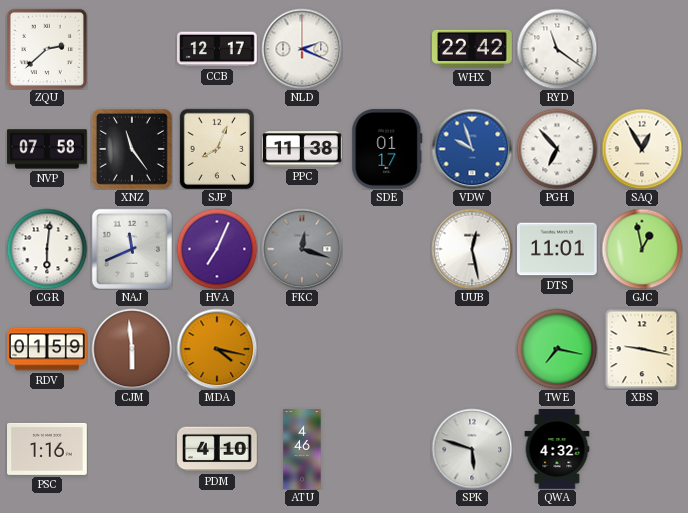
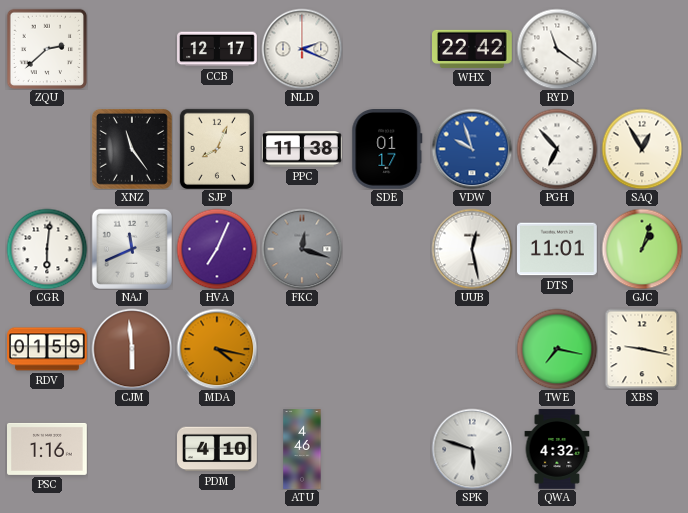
NVP: 07:58 -> none (47, 149)
GJC: 12:58 -> 1:03 (642, 249)
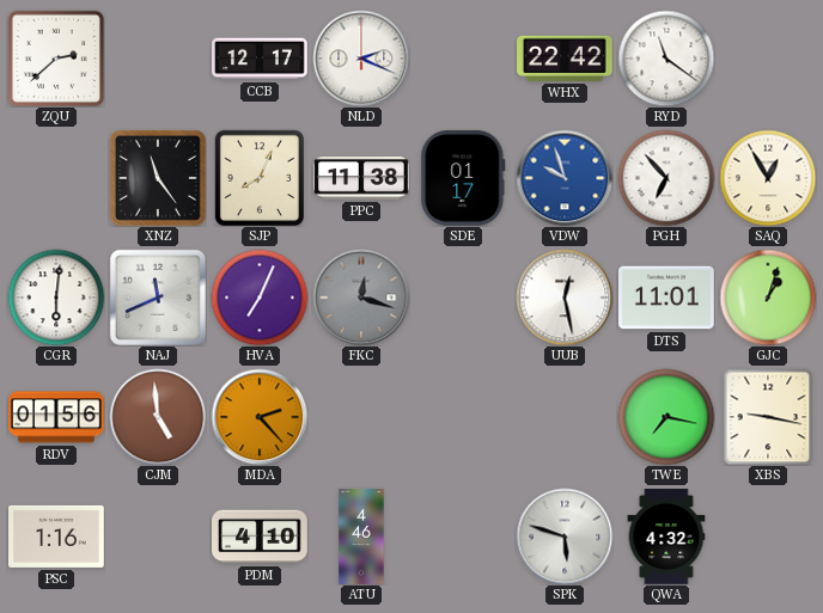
RDV: 01:59 -> 01:56 (56, 417)
CJM: 5:59 -> 4:59 (158, 417)
MDA: 4:17 -> 2:23 (260, 417)
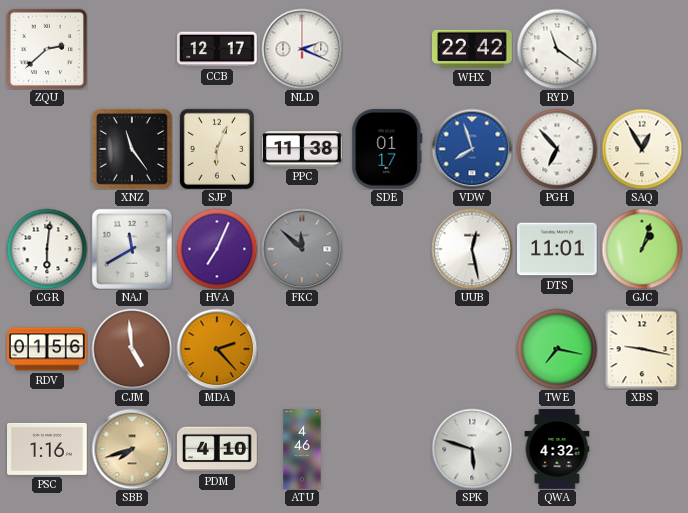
SJP: 8:04 -> 6:04 (217, 148)
VDW: 9:57 -> 7:57 (472, 149)
NAJ: 11:41 -> 11:40 (132, 249)
FKC: 12:18 -> 11:52 (302, 249)
SBB: none -> 7:42 (132, 449)
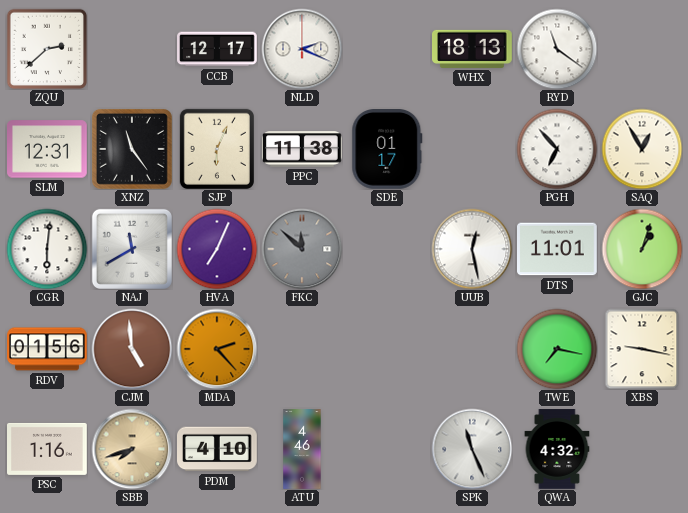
WHX: 22:42 -> 18:13 (472, 49)
SLM: none -> 12:31 (48, 149)
VDW: 7:57 -> none (472, 149)
SPK: 5:48 -> 11:26 (472, 449)
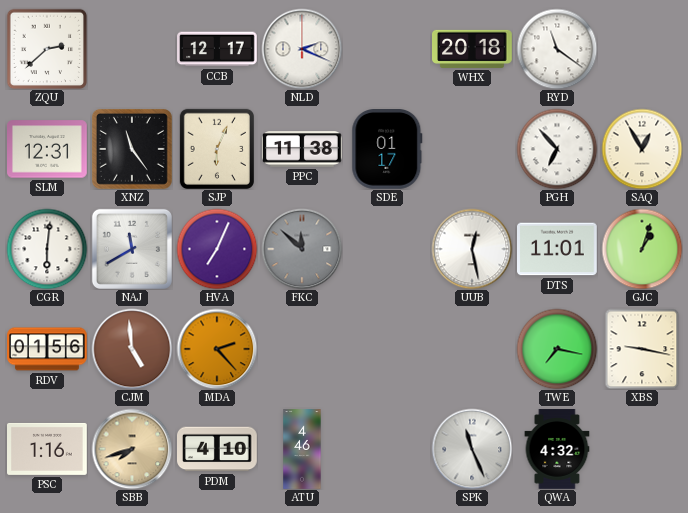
WHX: 18:13 -> 20:18 (472, 49)
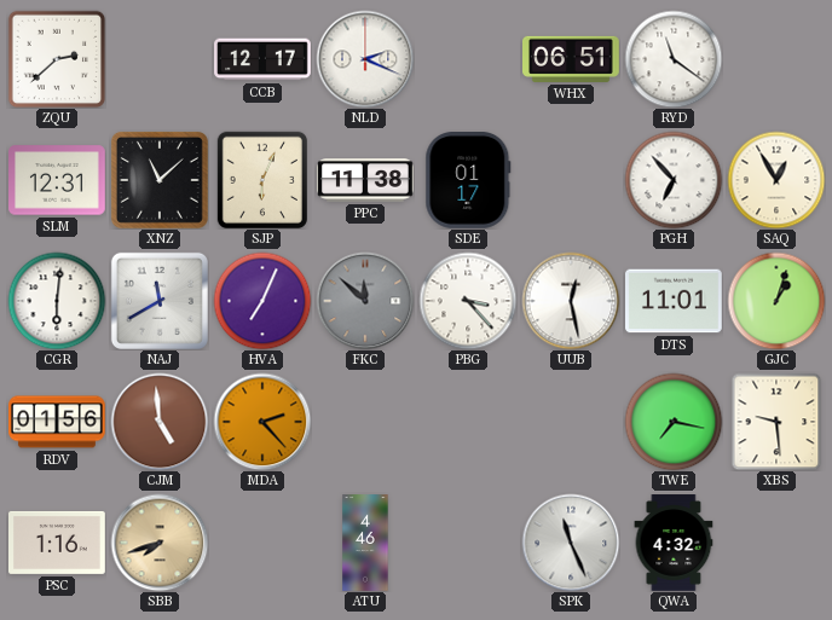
WHX: 20:18 -> 06:51 (571, 59)
XNZ: 11:24 -> 11:08 (160, 180)
PBG: none -> 3:23 (468, 301)
XBS: 9:17 -> 9:29 (776, 422)
PDM: 4:10 -> none (218, 449)
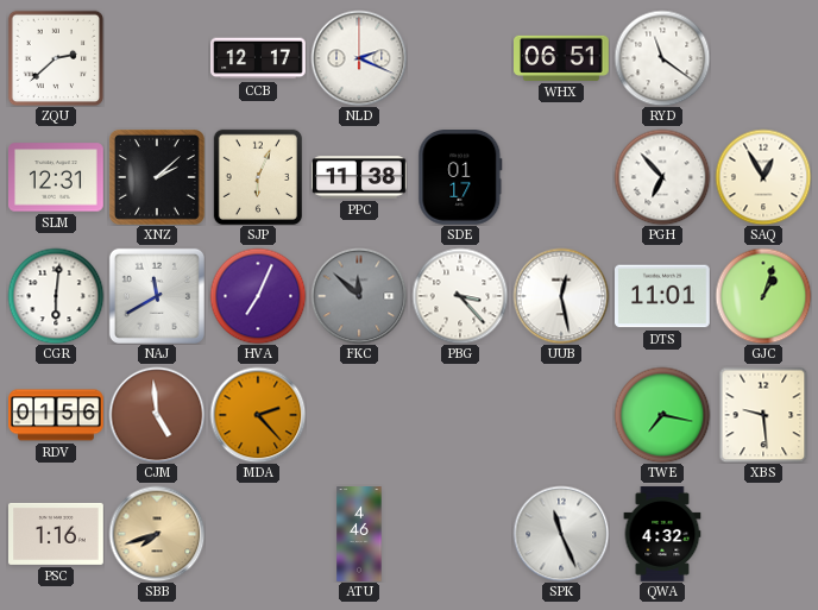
XNZ: 11:08 -> 2:08 (157, 177)
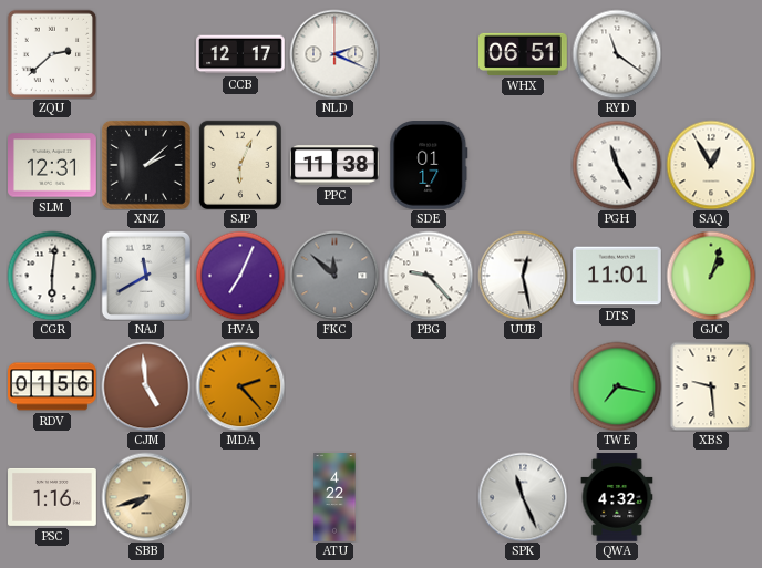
PGH: 6:53 -> 11:25 (617, 165)
PBG: 3:23 -> 9:23 (429, 276)
ATU: 4:46 -> 4:22 (334, 497)
